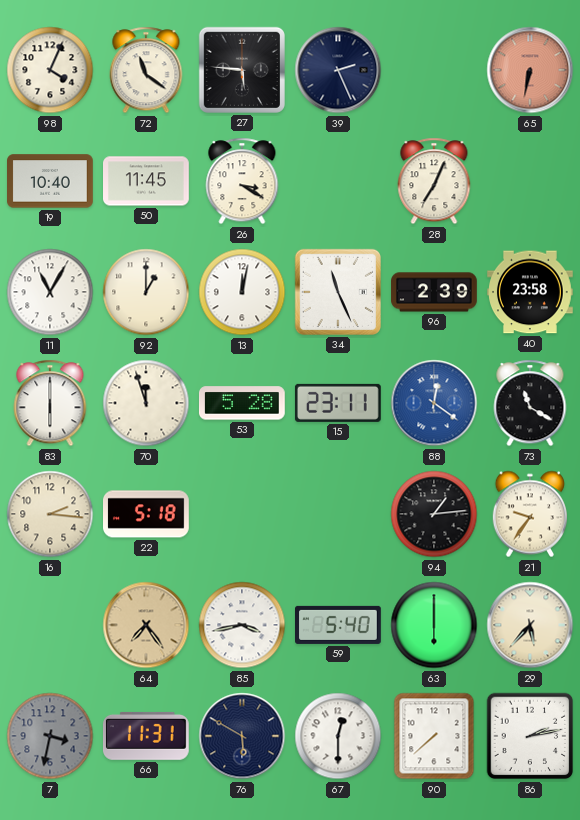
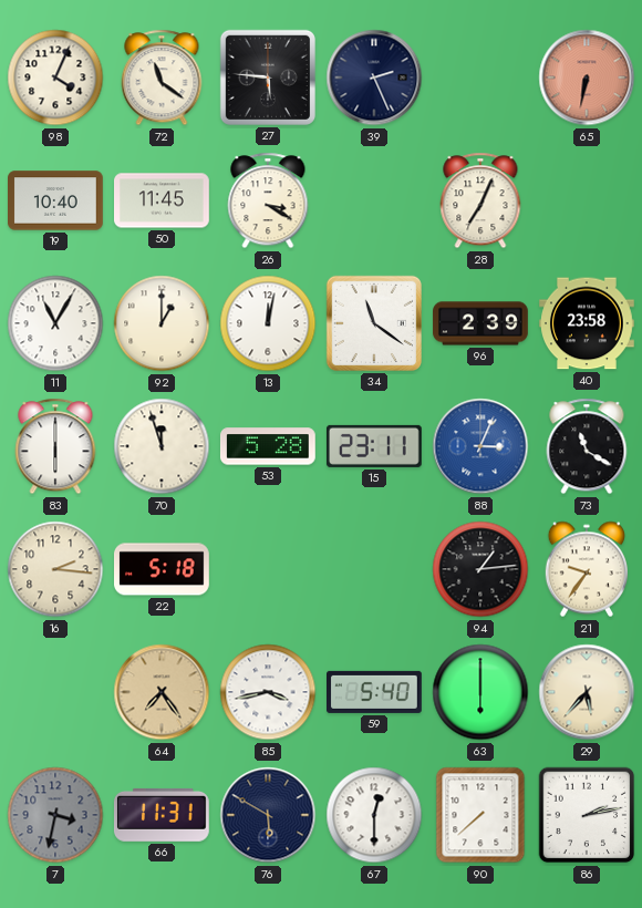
34: 11:26 -> 11:21 (374, 323)
88: 12:21 -> 3:04 (480, 446)
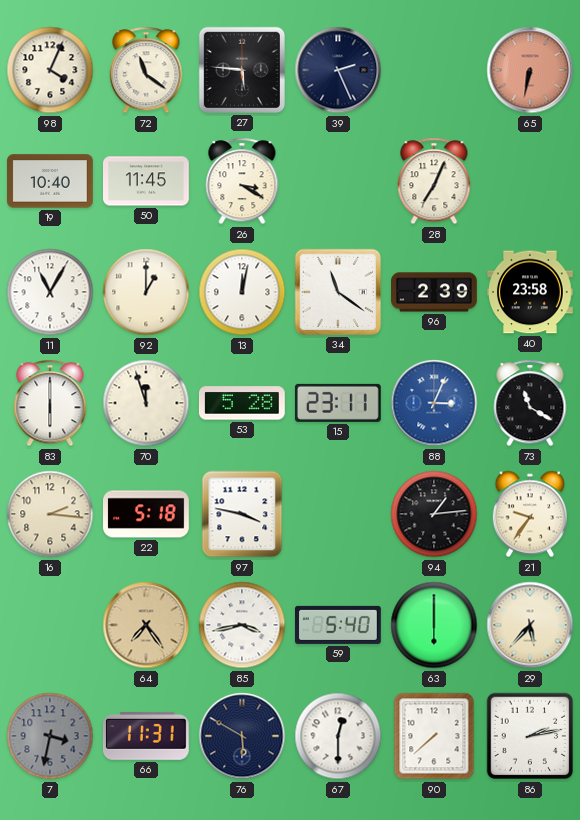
97: none -> 3:47 (242, 514)
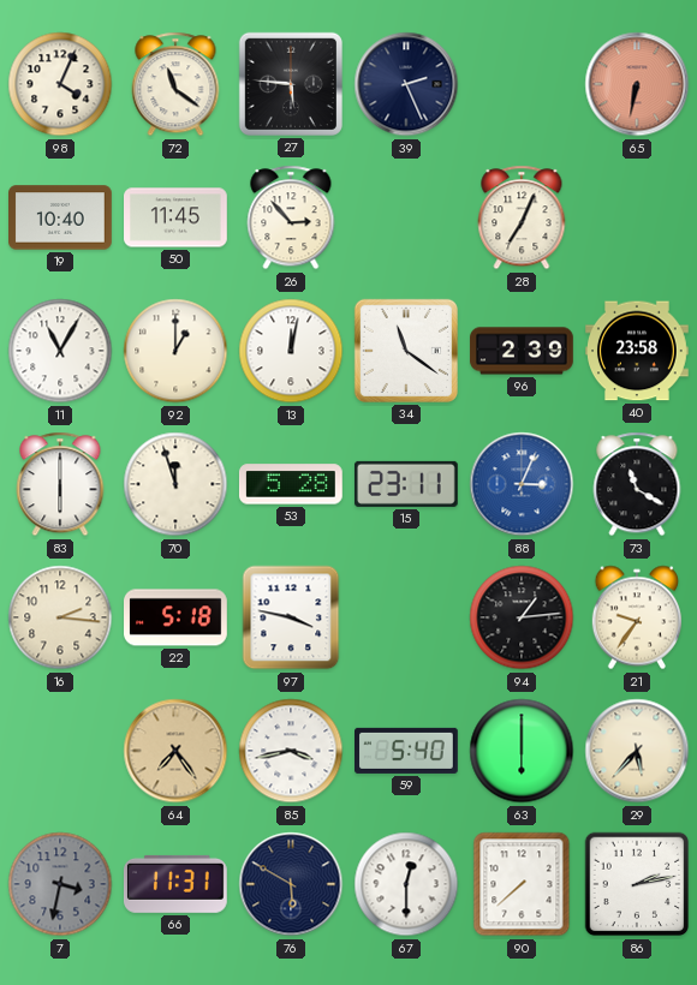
26: 3:20 -> 2:53 (291, 217)
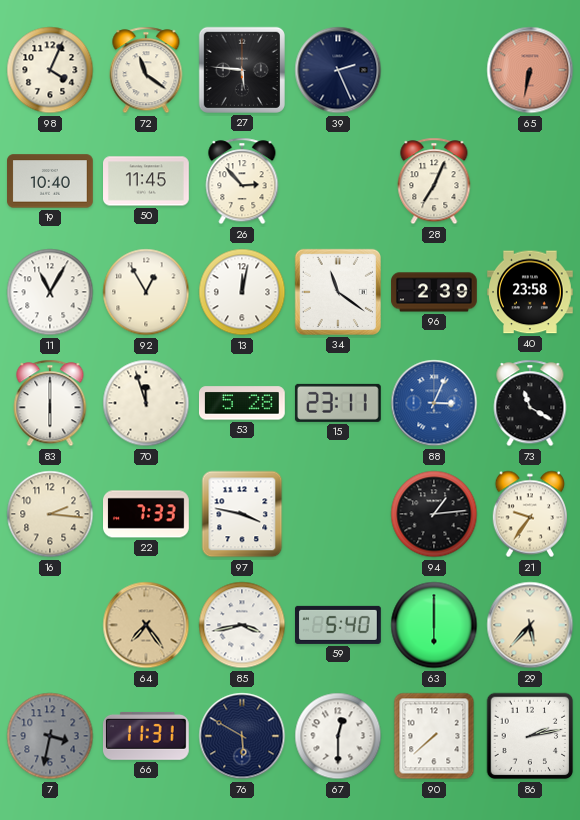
92: 1:00 -> 12:55 (146, 292)
22: 5:18 -> 7:33 (147, 514)
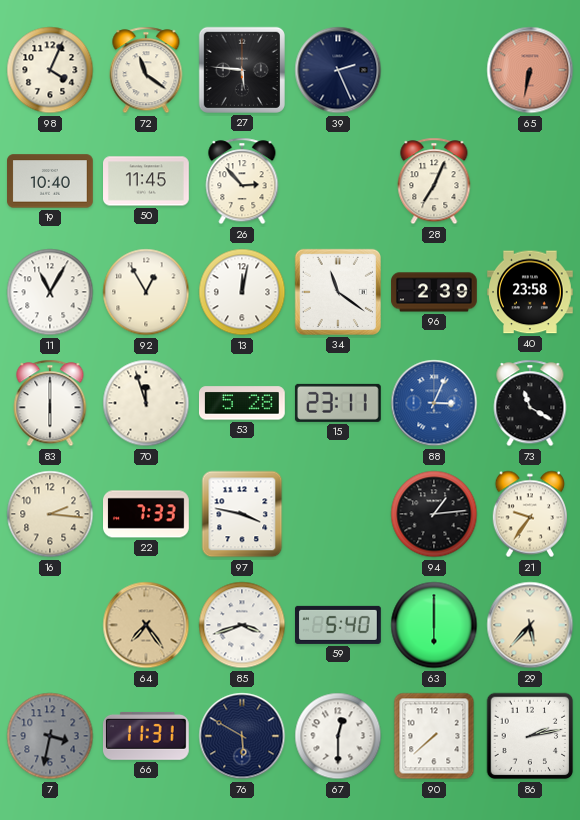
85: 3:43 -> 3:42 (242, 625)
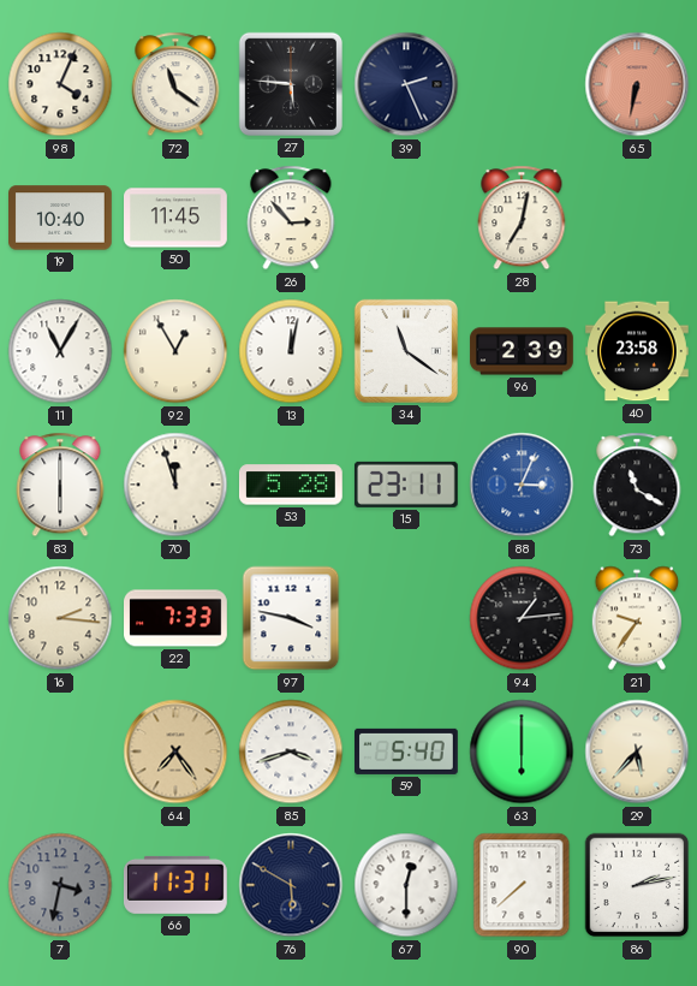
28: 7:04 -> 7:02 (522, 218)
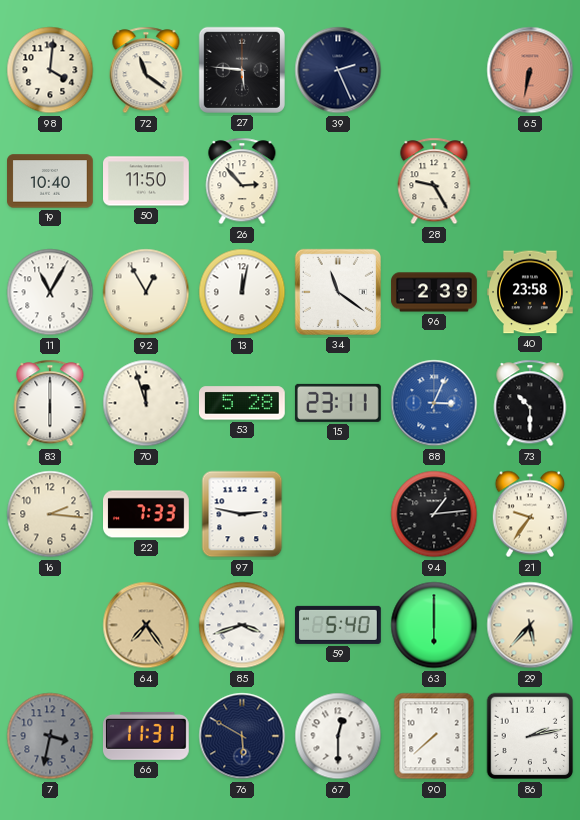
98: 4:04 -> 4:01 (50, 70)
50: 11:45 -> 11:50 (147, 181)
28: 7:02 -> 9:25 (434, 181)
73: 11:20 -> 10:30 (530, 403)
97: 3:47 -> 2:47 (242, 514)
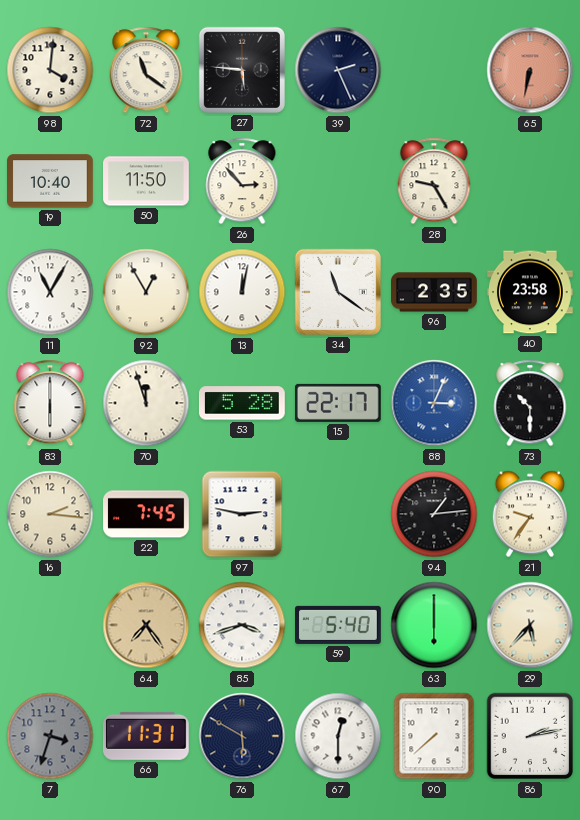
96: 2:39 -> 2:35 (434, 292)
15: 23:11 -> 22:17 (338, 403)
22: 7:33 -> 7:45 (147, 514)
7: 3:32 -> 3:33 (50, 736)
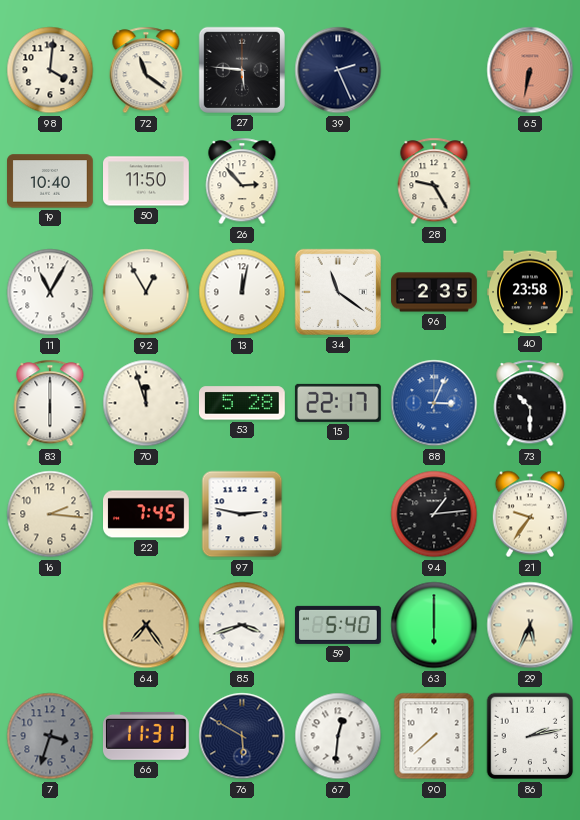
29: 5:37 -> 5:34 (530, 625)
67: 12:30 -> 12:31 (338, 736)
